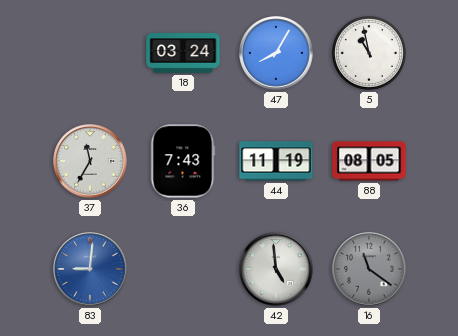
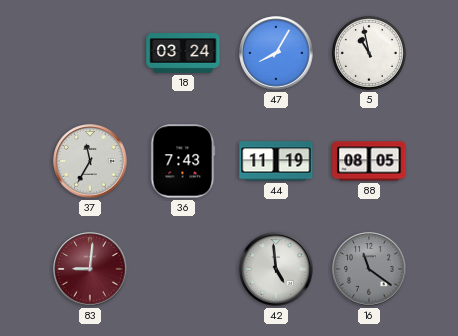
83 dial: blue -> burgundy (90, 269)
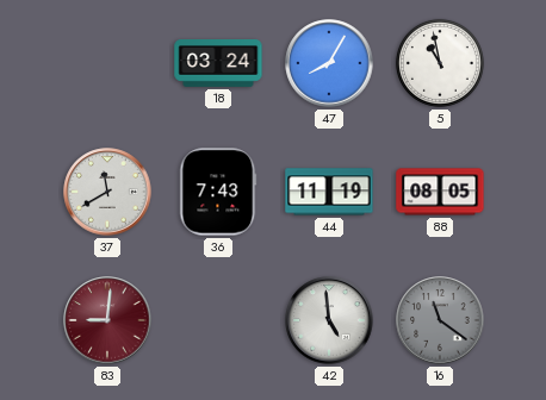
37: 11:35 -> 11:40 (107, 192)
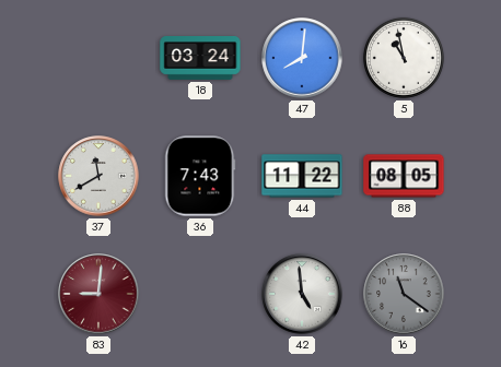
47: 8:05 -> 8:01 (302, 58)
44: 11:19 -> 11:22 (302, 176)
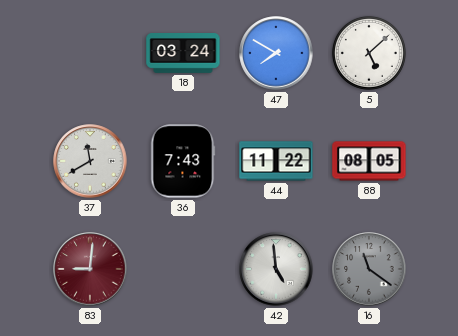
47: 8:01 -> 7:50 (276, 53)
5: 10:58 -> 5:08 (369, 53)
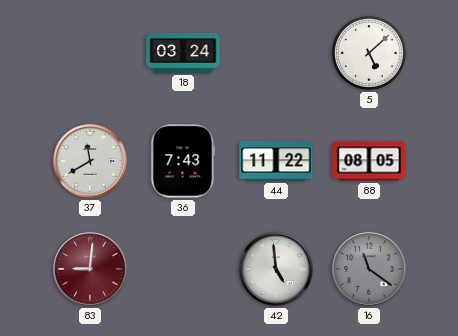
47: 7:50 -> none (276, 53)
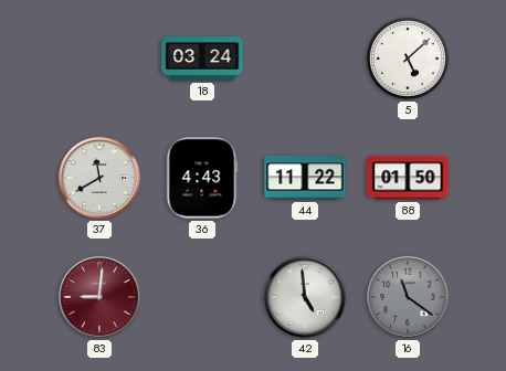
36: 7:43 -> 4:43 (202, 178)
88: 08:05 -> 01:50 (408, 178)
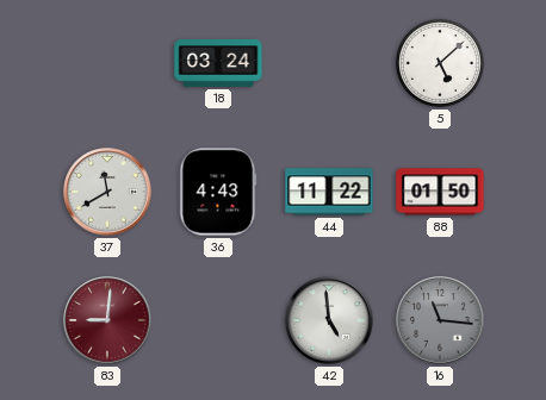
16: 11:21 -> 11:16 (440, 320)
